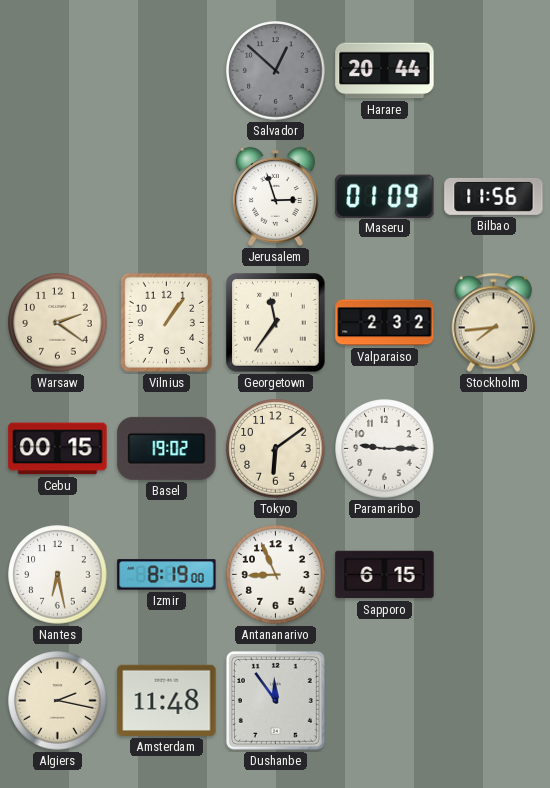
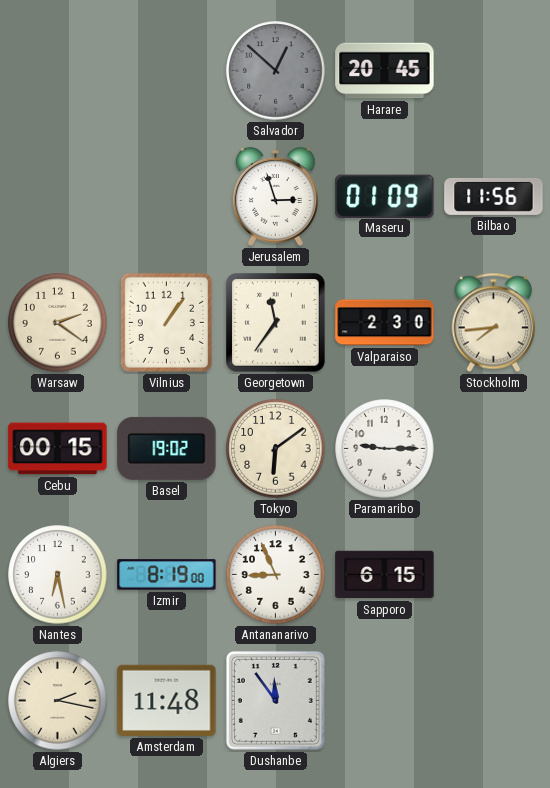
Harare: 20:44 -> 20:45 (385, 71)
Valparaiso: 2:32 -> 2:30 (385, 323)
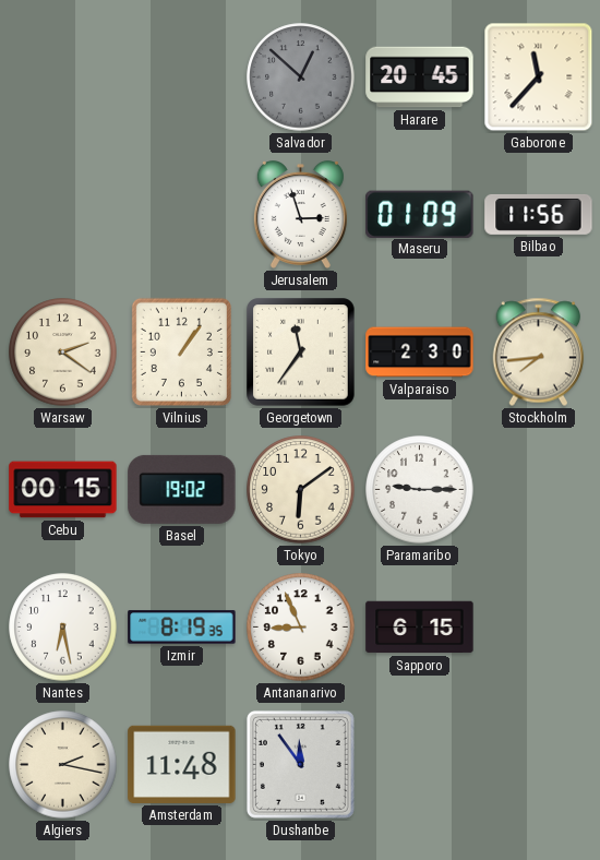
Gaborone: none -> 11:37 (539, 77)
Izmir: 8:19:00 -> 8:19:35 (182, 628)
